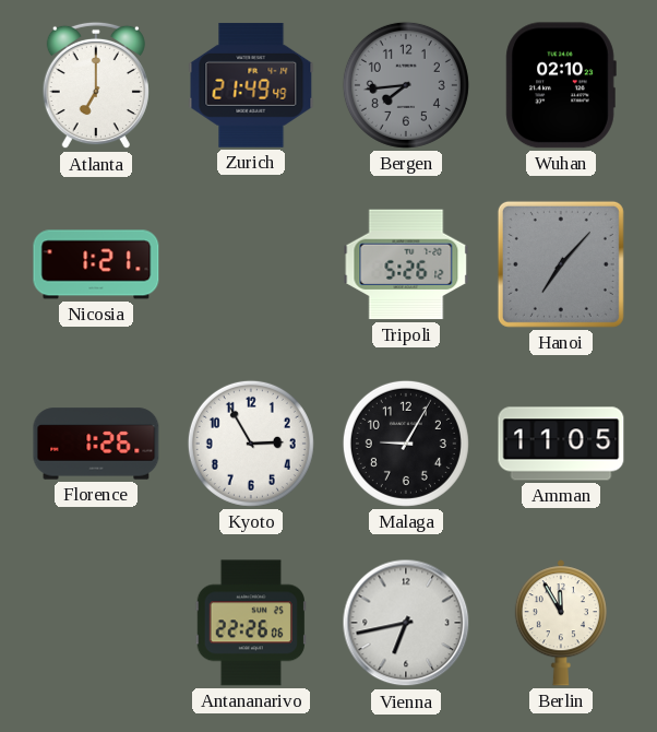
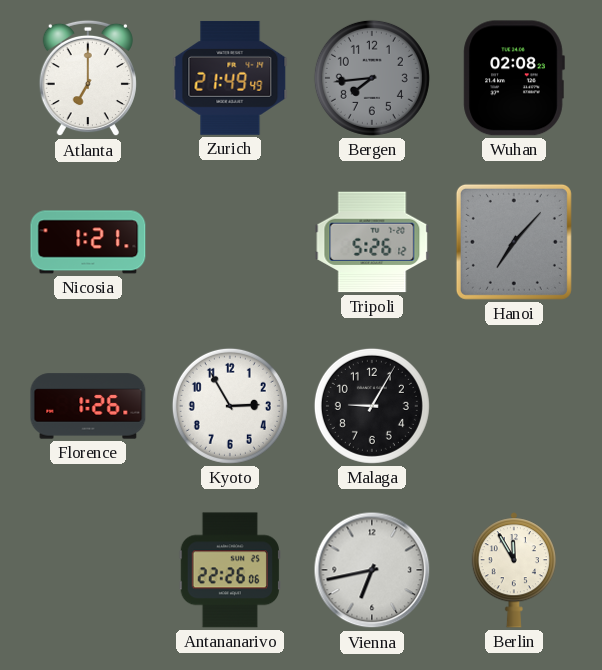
Wuhan: 02:10 -> 02:08 (514, 78)
Amman: 11:05 -> none (561, 444)
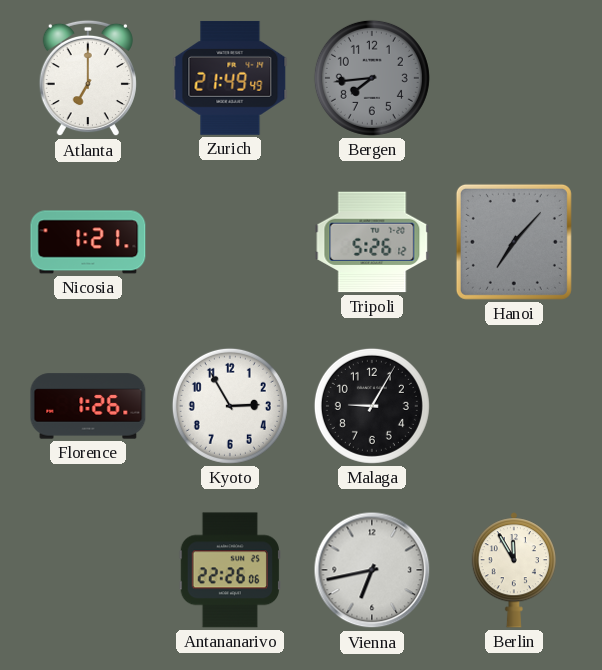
Wuhan: 02:08 -> none (514, 78)
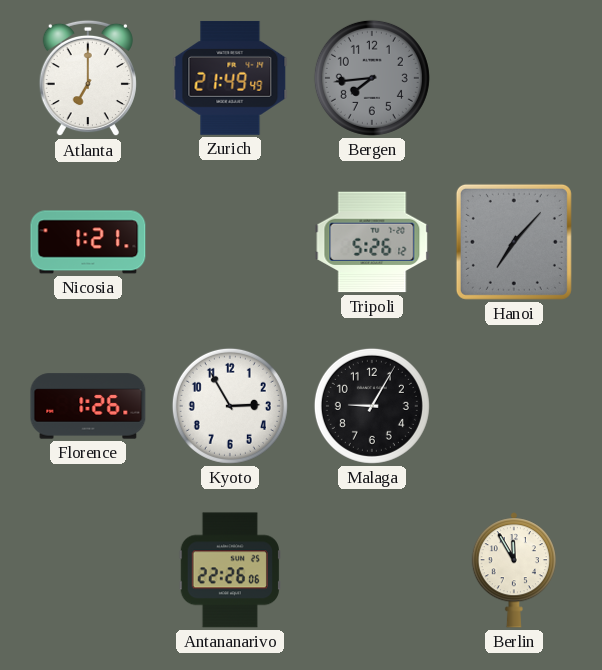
Vienna: 6:43 -> none (372, 570)
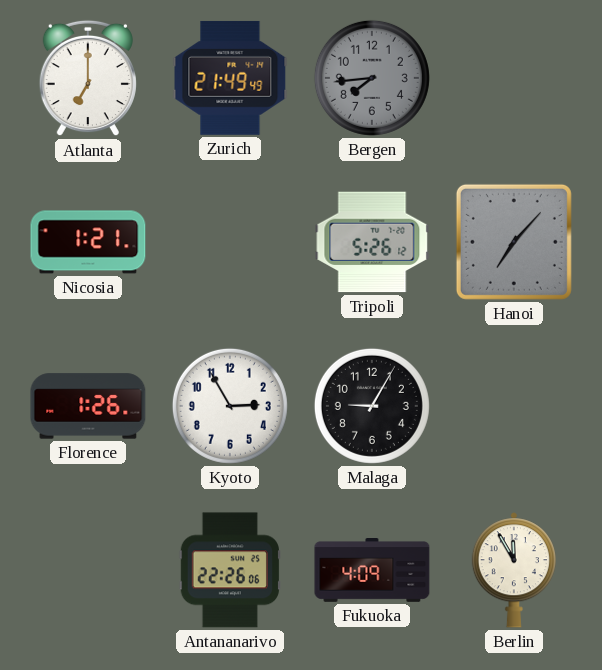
Fukuoka: none -> 4:09 (372, 571)
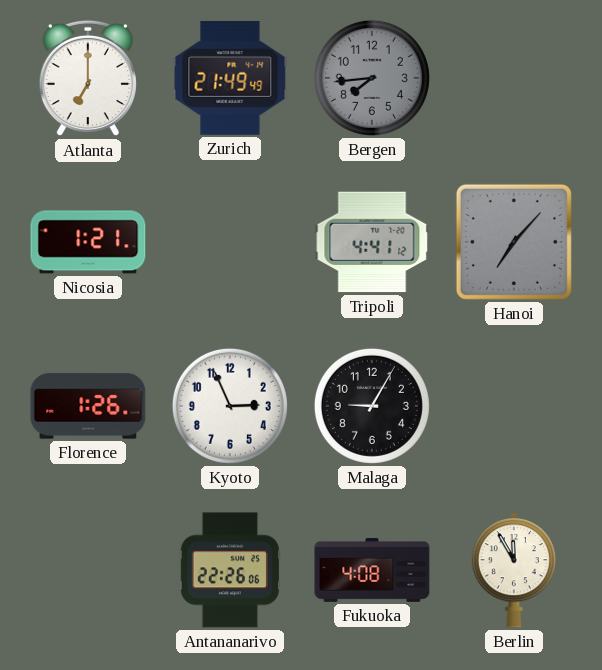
Tripoli: 5:26 -> 4:41 (372, 242)
Kyoto: 2:55 -> 2:56 (230, 406)
Fukuoka: 4:09 -> 4:08 (372, 571)
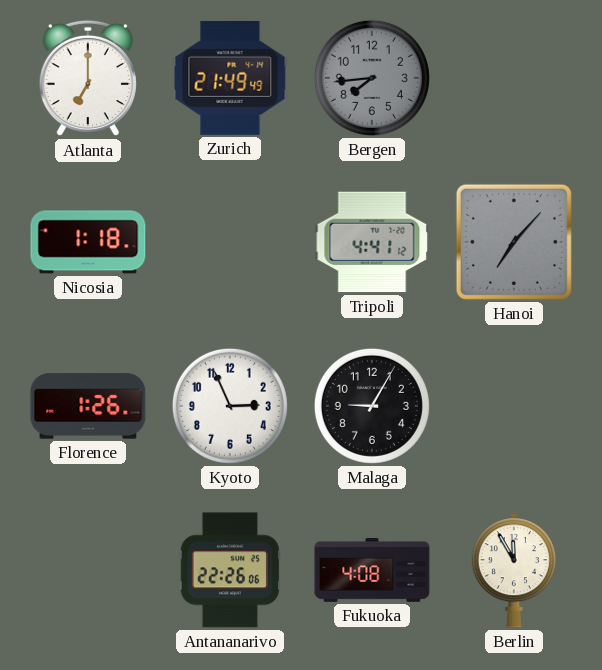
Nicosia: 1:21 -> 1:18 (88, 242)
